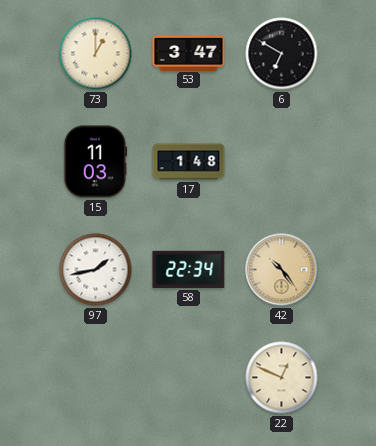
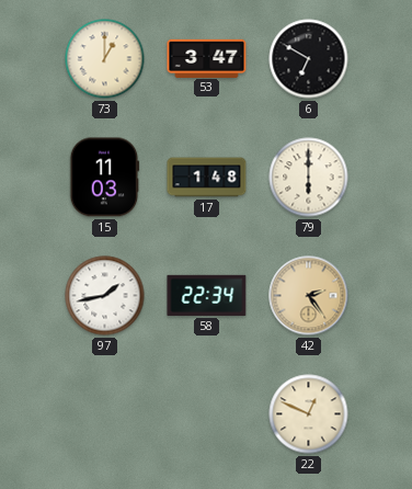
79: none -> 6:00 (309, 178)
42: 10:24 -> 2:24 (309, 296)
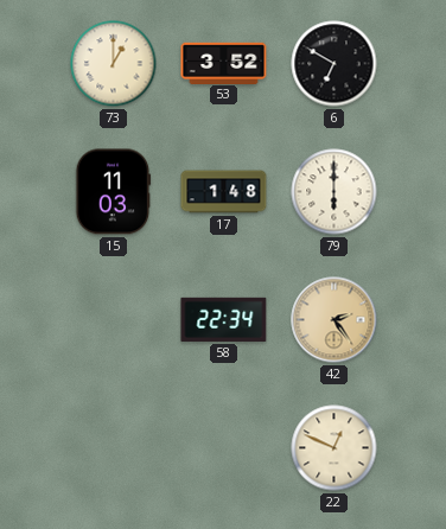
53: 3:47 -> 3:52 (224, 63)
97: 1:43 -> none (105, 296)
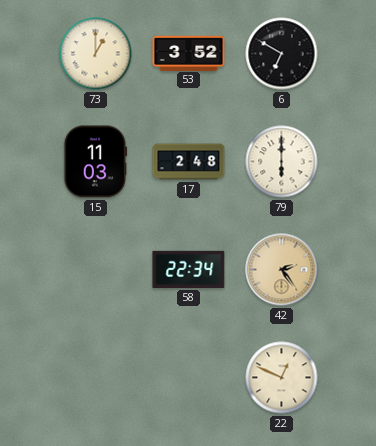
17: 1:48 -> 2:48 (189, 162)
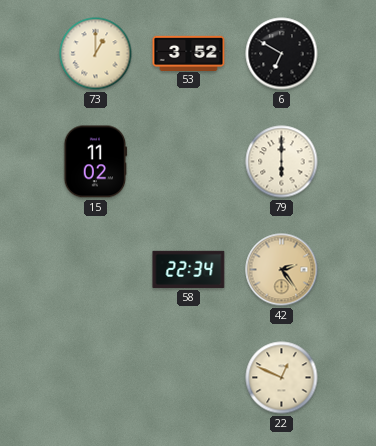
15: 11:03 -> 11:02 (96, 162)
17: 2:48 -> none (189, 162)
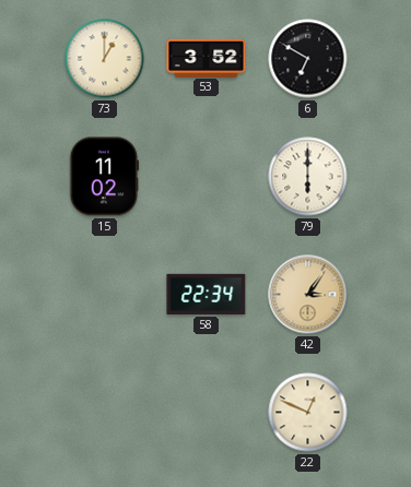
42: 2:24 -> 3:06 (308, 295)
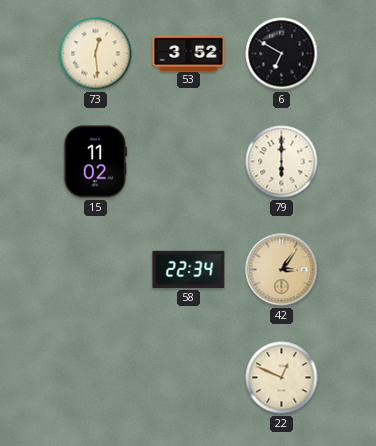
73: 1:00 -> 12:29 (96, 54)
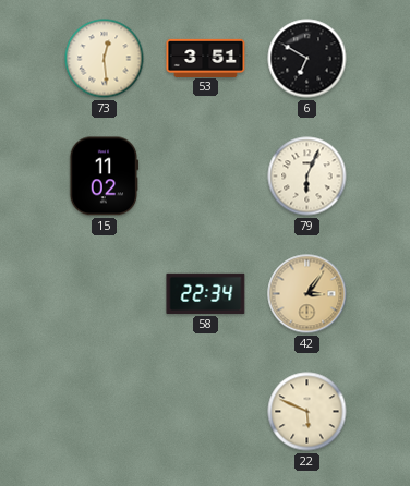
53: 3:52 -> 3:51 (206, 58)
79: 6:00 -> 6:04 (307, 177)
22: 12:49 -> 5:49 (307, 412)
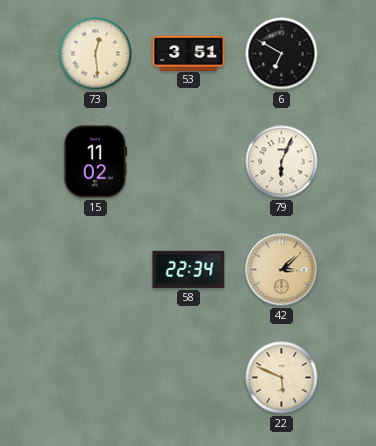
42: 3:06 -> 3:08 (282, 270)
